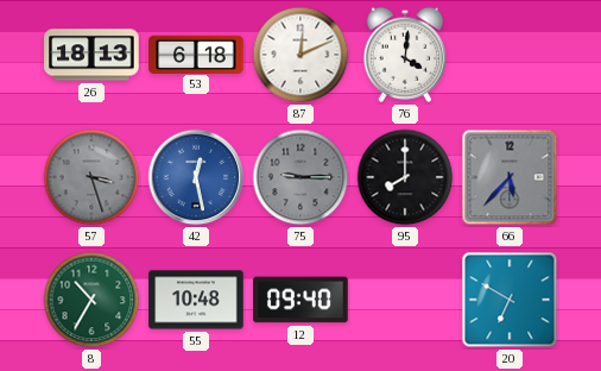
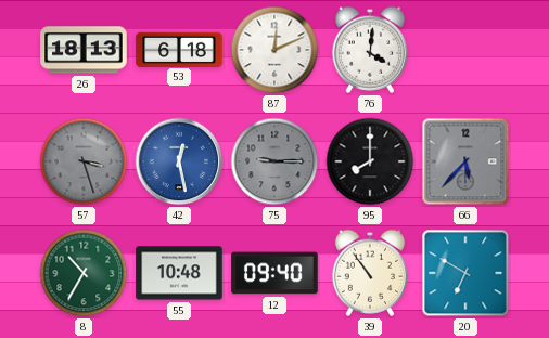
39: none -> 10:54 (369, 273)
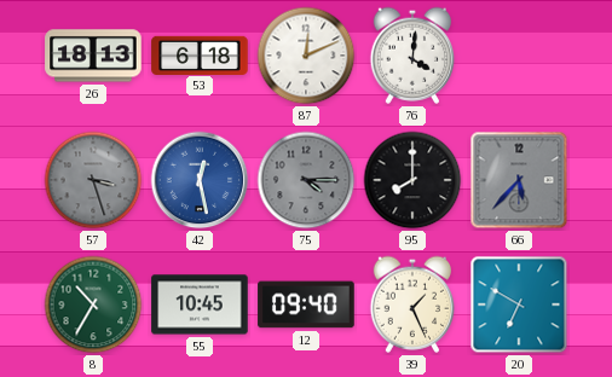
75: 9:15 -> 4:15 (306, 180)
55: 10:48 -> 10:45 (200, 304)
39: 10:54 -> 1:26 (411, 304)
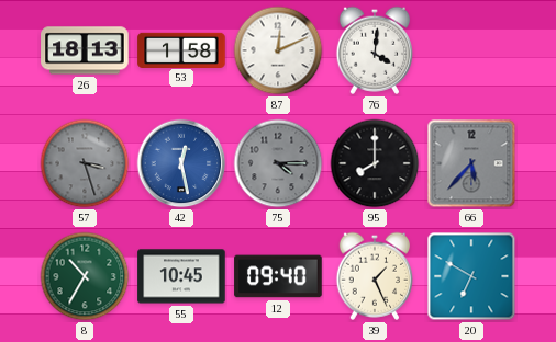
53: 6:18 -> 1:58 (181, 49)
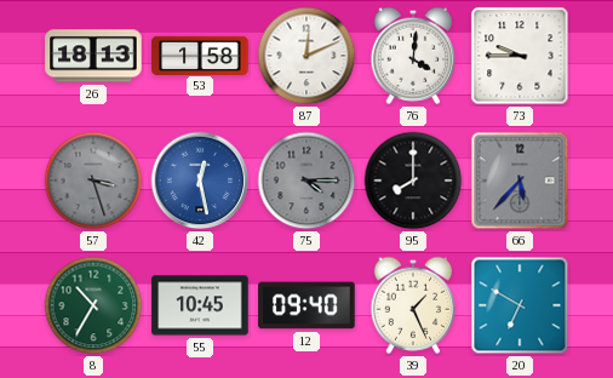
73: none -> 9:45 (520, 56)
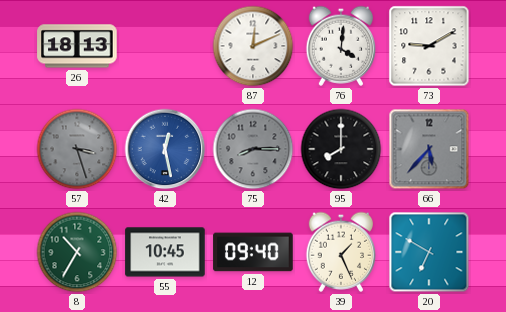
53: 1:58 -> none (200, 55)
73: 9:45 -> 9:10 (429, 46)
75: 4:15 -> 8:15 (253, 149)
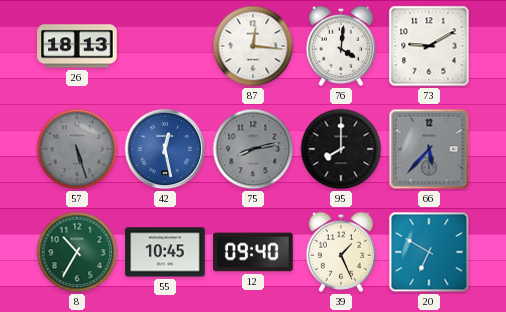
87: 12:11 -> 12:16 (253, 46)
57: 3:27 -> 5:27 (77, 149)
75: 8:15 -> 8:13 (253, 149)
